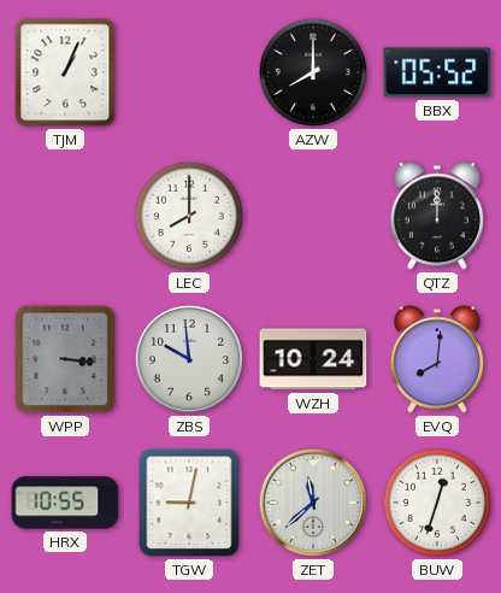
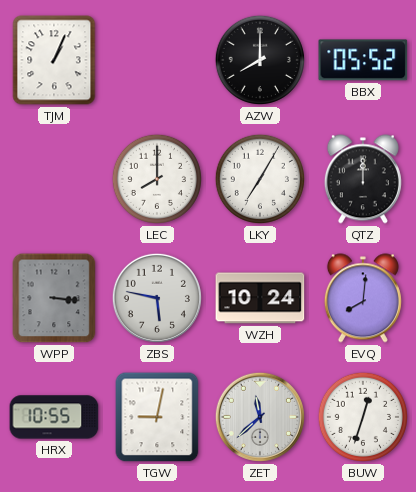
LKY: none -> 7:05 (260, 179)
ZBS: 9:59 -> 5:47 (157, 298)
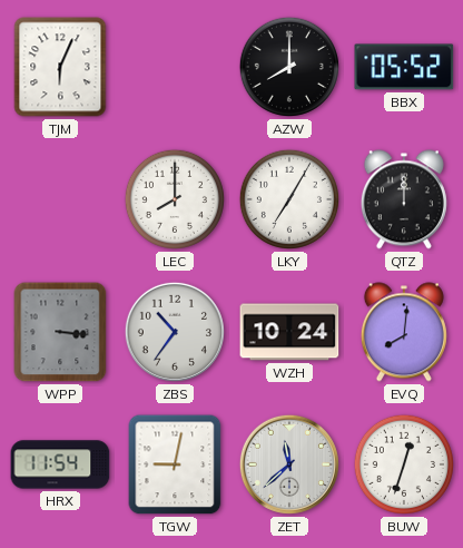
TJM: 1:04 -> 6:04 (60, 67)
ZBS: 5:47 -> 10:36 (175, 332)
HRX: 10:55 -> 11:54 (60, 464)
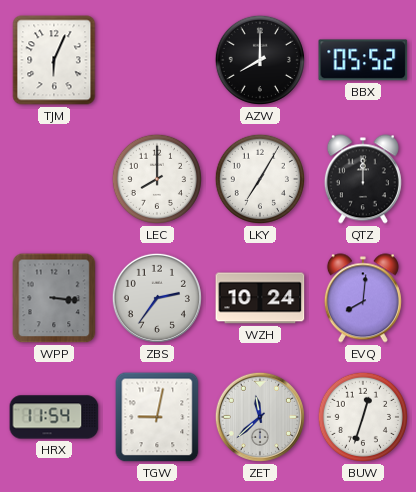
ZBS: 10:36 -> 2:36 (157, 298)
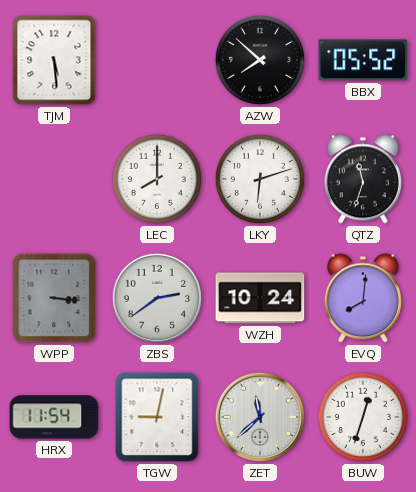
TJM: 6:04 -> 5:29 (54, 60)
AZW: 8:00 -> 7:52 (260, 60)
LKY: 7:05 -> 6:12 (260, 179)
QTZ: 12:00 -> 11:33 (363, 179)
ZBS: 2:36 -> 2:39 (157, 298)
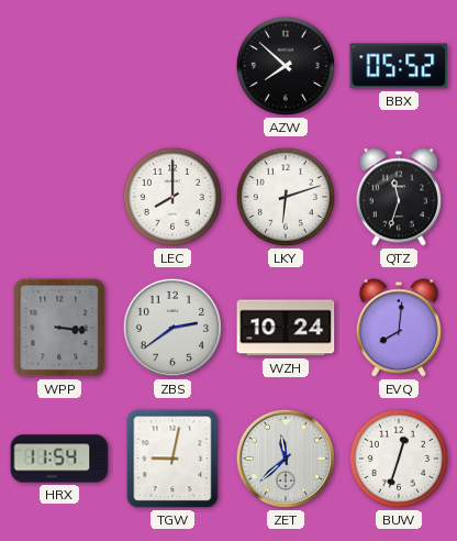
TJM: 5:29 -> none (54, 60)
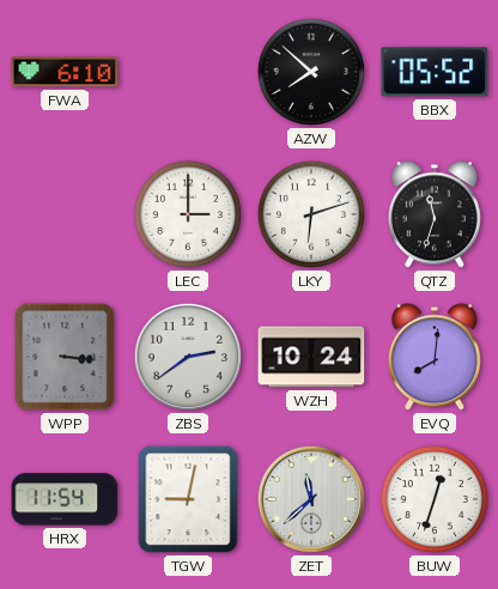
FWA: none -> 6:10 (65, 72)
LEC: 8:00 -> 3:00 (188, 214)
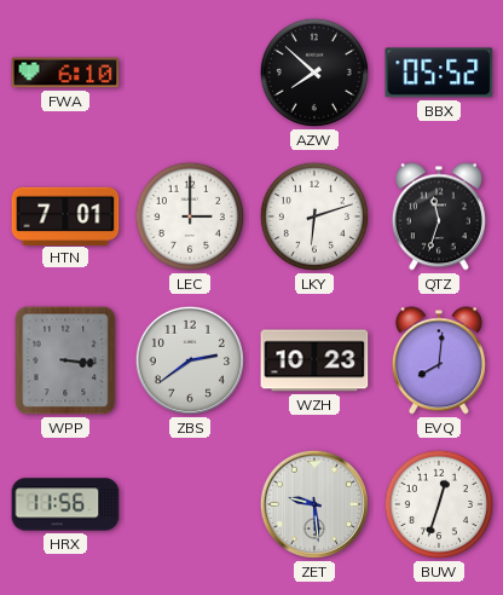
HTN: none -> 7:01 (65, 215)
WZH: 10:24 -> 10:23 (314, 360)
HRX: 11:54 -> 11:56 (65, 504)
TGW: 9:02 -> none (188, 499)
ZET: 11:38 -> 9:29 (314, 504)
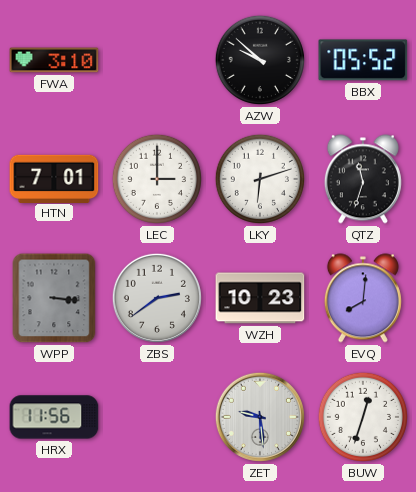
FWA: 6:10 -> 3:10 (54, 60)
AZW: 7:52 -> 9:52 (260, 60)
